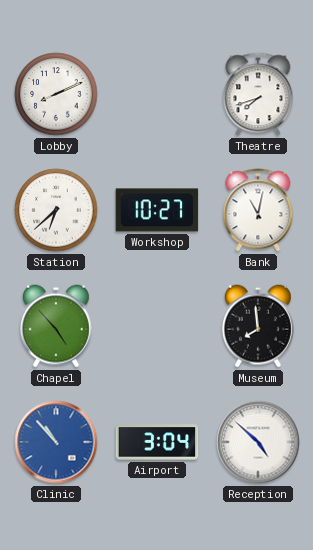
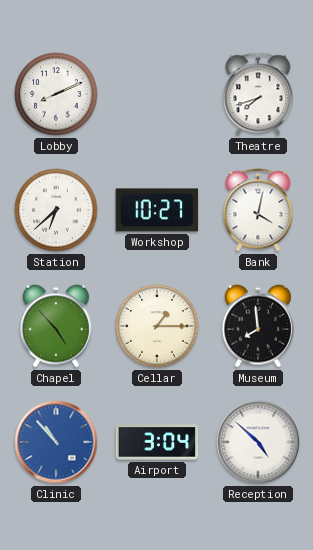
Bank: 11:02 -> 4:02 (258, 210)
Cellar: none -> 1:15 (157, 326)
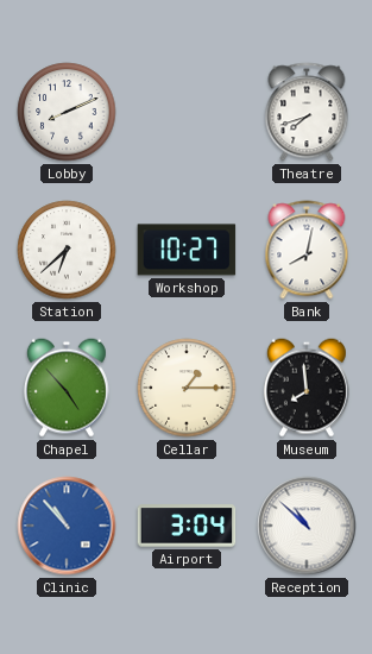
Bank: 4:02 -> 8:02 (307, 250)
Reception: 4:52 -> 10:52 (307, 526)
